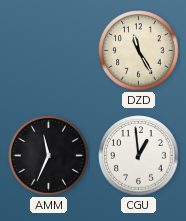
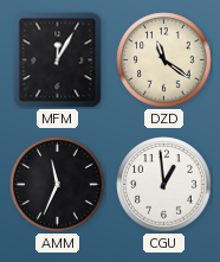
MFM: none -> 12:05 (58, 59)
DZD: 11:25 -> 11:21 (164, 60)
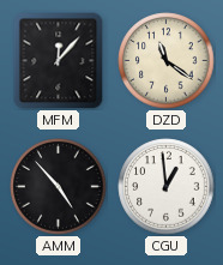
MFM: 12:05 -> 12:07 (59, 60)
AMM: 11:34 -> 4:53 (59, 187)
